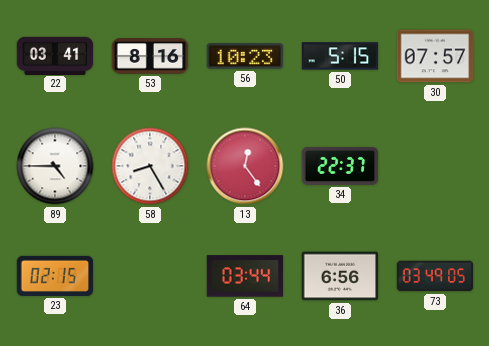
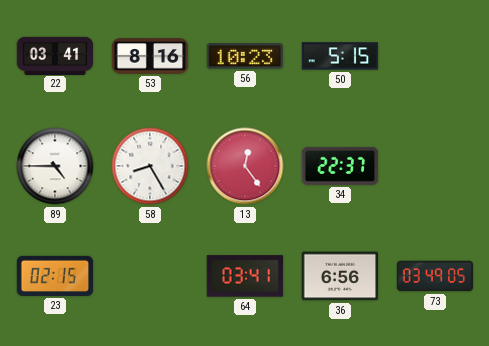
30: 07:57 -> none (435, 56)
64: 03:44 -> 03:41 (245, 276)
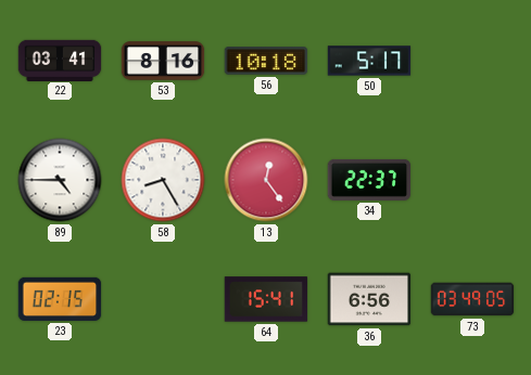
56: 10:23 -> 10:18 (266, 61)
50: 5:15 -> 5:17 (369, 61)
64: 03:41 -> 15:41 (266, 299)
